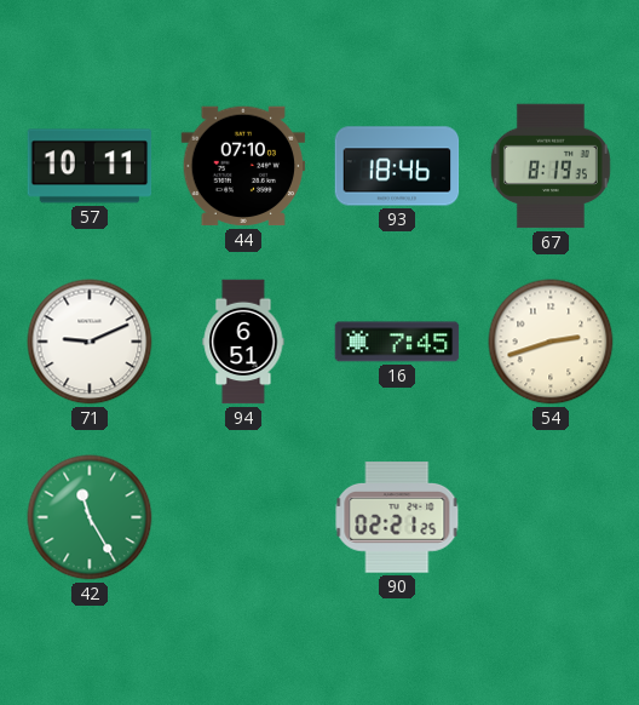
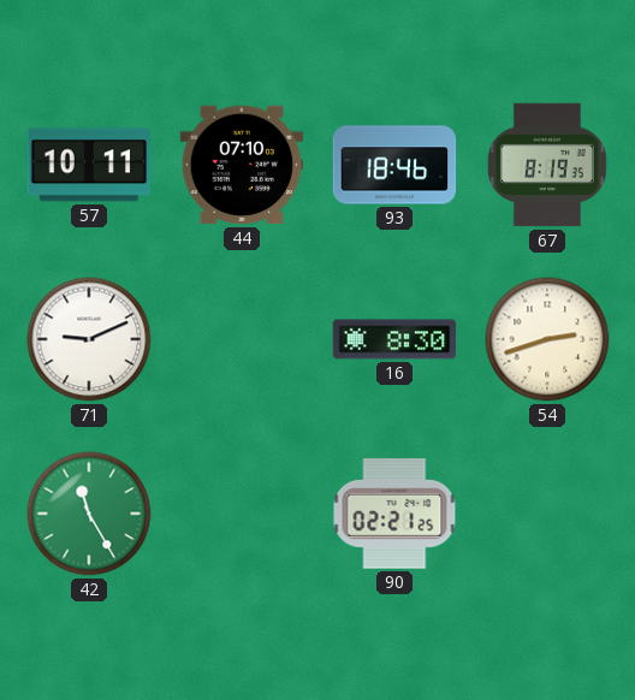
94: 6:51 -> none (243, 342)
16: 7:45 -> 8:30 (394, 339)
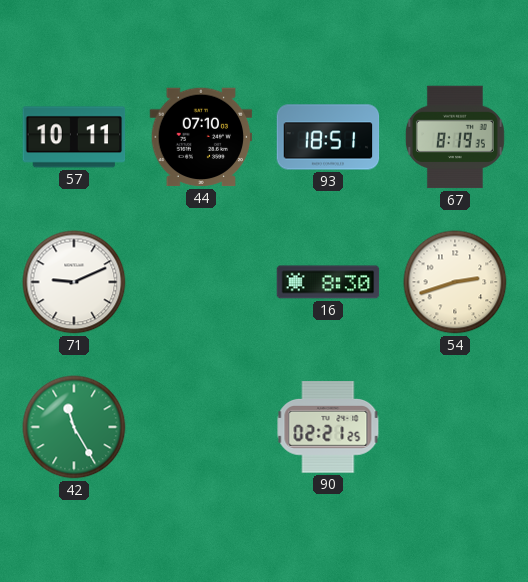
93: 18:46 -> 18:51 (328, 137)
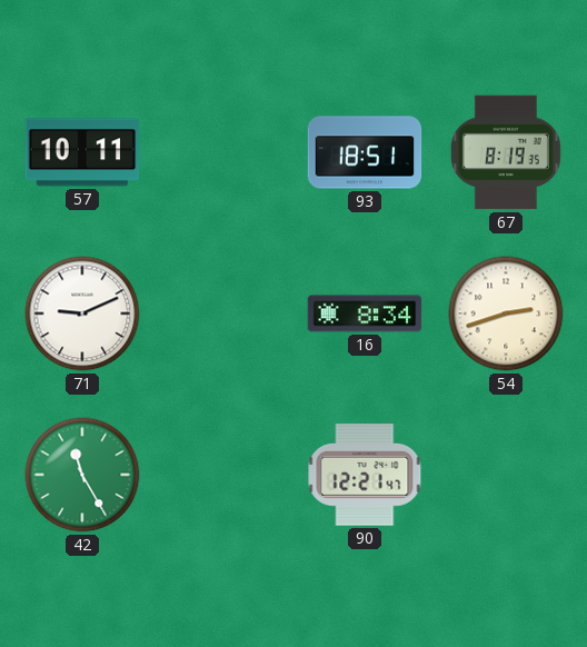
44: 07:10 -> none (201, 137)
16: 8:30 -> 8:34 (365, 313)
90: 02:21 -> 12:21 (365, 475)
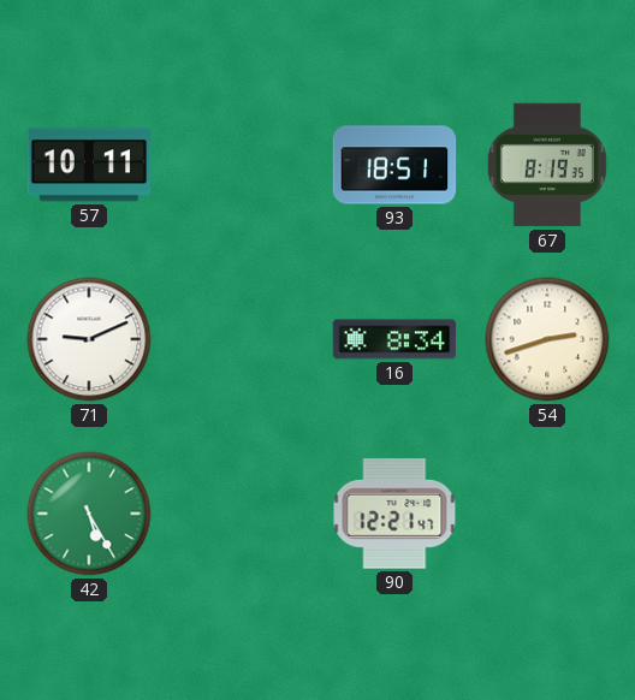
42: 11:25 -> 5:25 (89, 514)
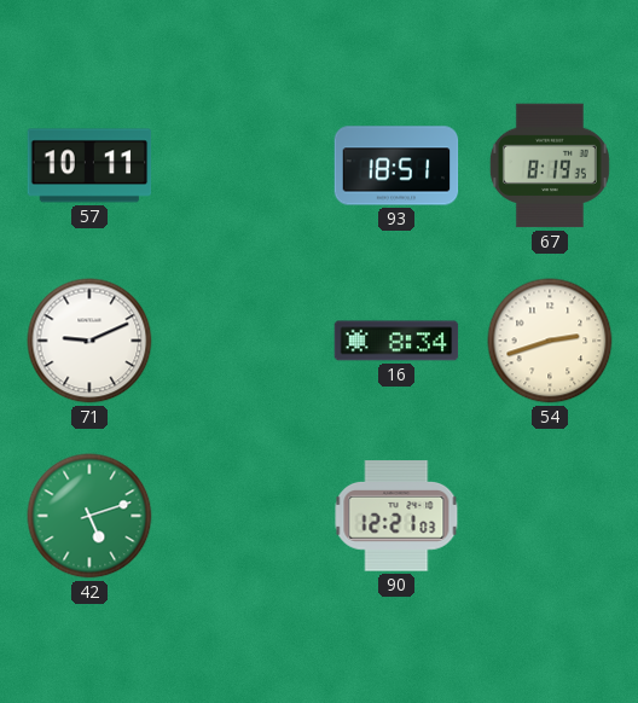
42: 5:25 -> 5:12 (89, 516)
90: 12:21:47 -> 12:21:03 (396, 516)
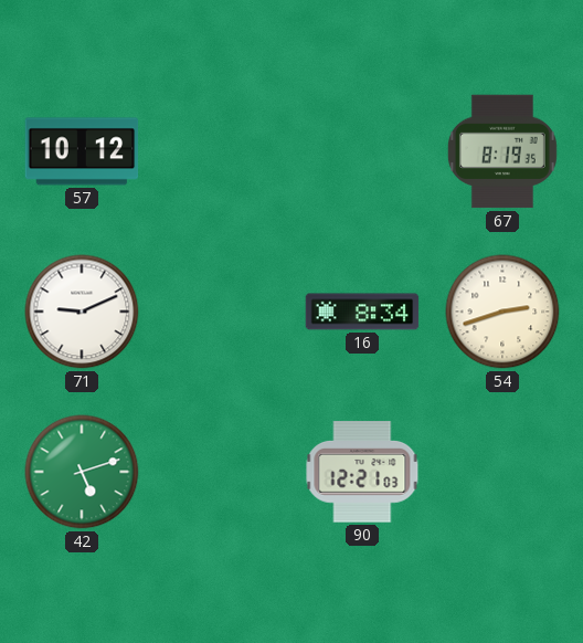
57: 10:11 -> 10:12 (82, 151)
93: 18:51 -> none (396, 165)
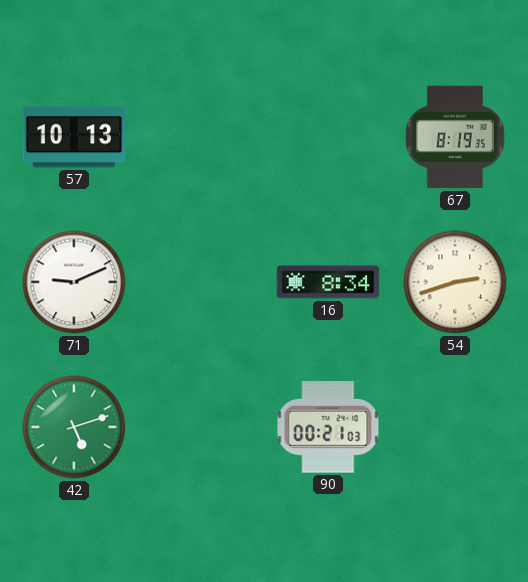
57: 10:12 -> 10:13 (74, 137)
90: 12:21 -> 00:21 (328, 427)
